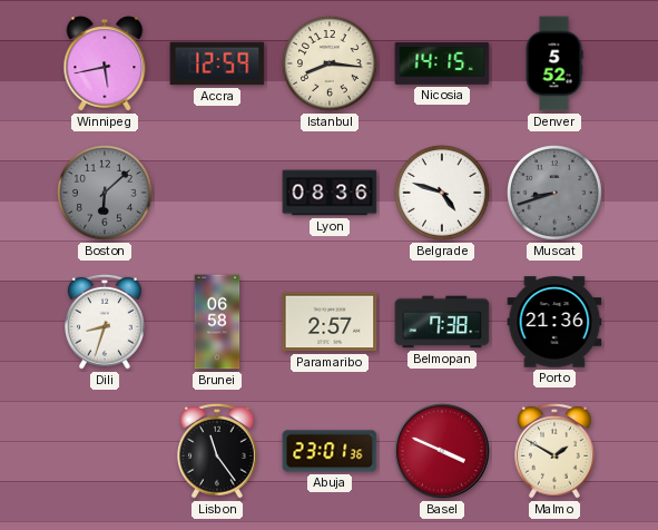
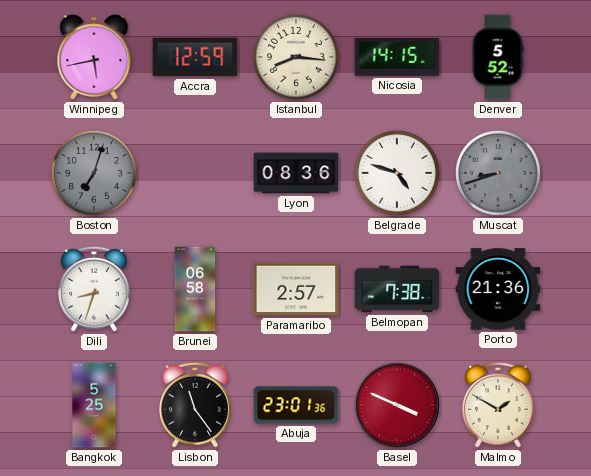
Boston: 6:08 -> 7:03 (95, 174)
Bangkok: none -> 5:25 (94, 405)
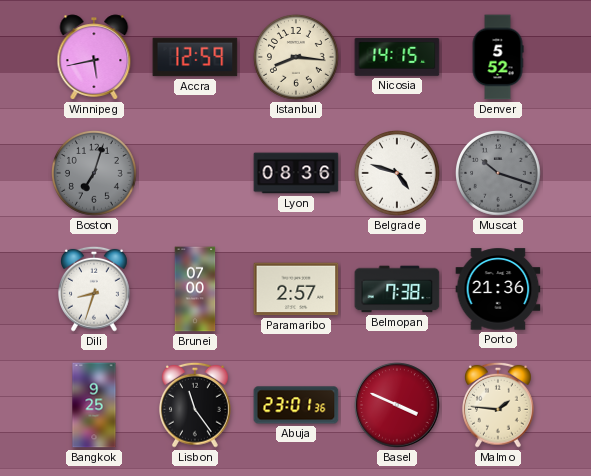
Muscat: 8:42 -> 10:18 (499, 174)
Brunei: 06:58 -> 07:00 (195, 289)
Bangkok: 5:25 -> 9:25 (94, 405)
Malmo: 1:50 -> 1:46 (499, 405)
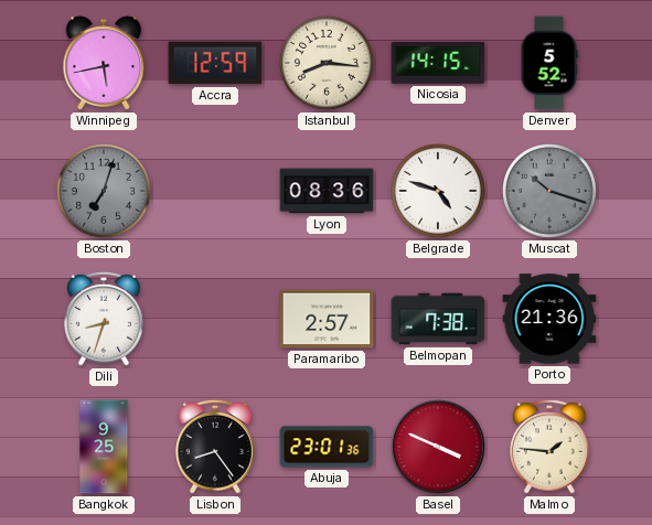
Brunei: 07:00 -> none (195, 289)
Lisbon: 11:24 -> 8:24 (216, 447)
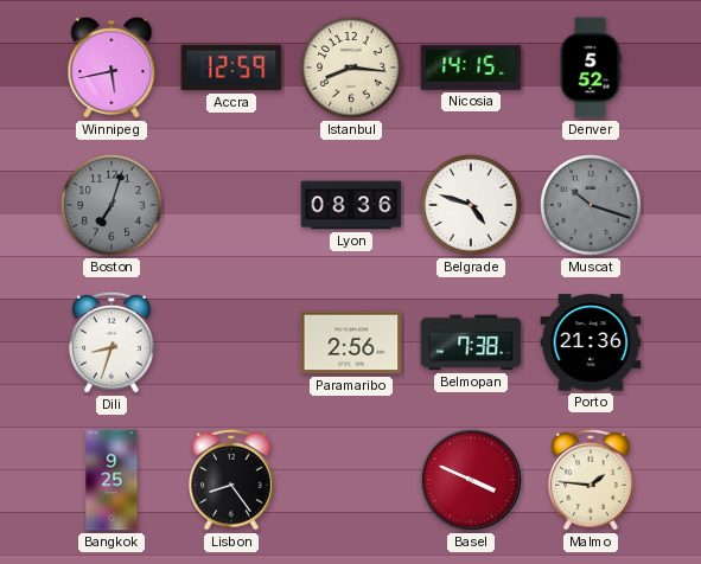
Paramaribo: 2:57 -> 2:56 (351, 342)
Abuja: 23:01 -> none (327, 447)
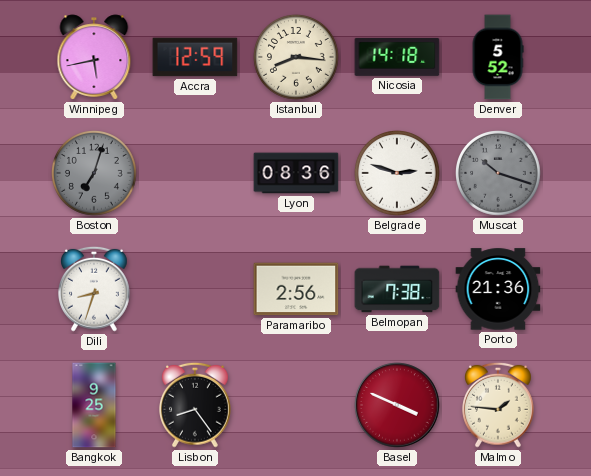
Nicosia: 14:15 -> 14:18 (397, 57)
Belgrade: 4:48 -> 2:48 (398, 174)
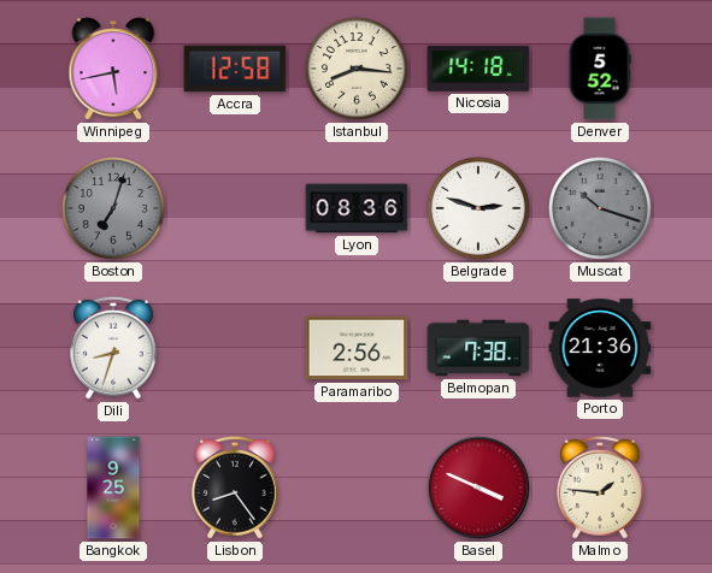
Accra: 12:59 -> 12:58 (235, 69)
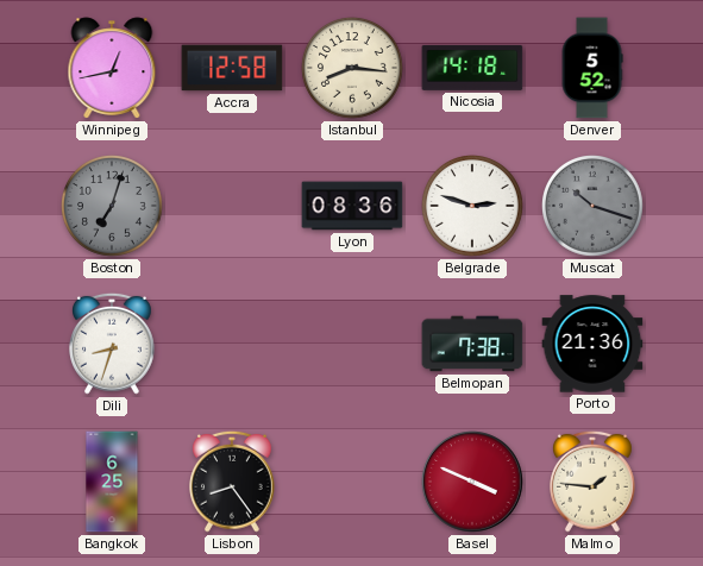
Winnipeg: 5:43 -> 12:43 (112, 68)
Paramaribo: 2:56 -> none (357, 348)
Bangkok: 9:25 -> 6:25 (112, 482)
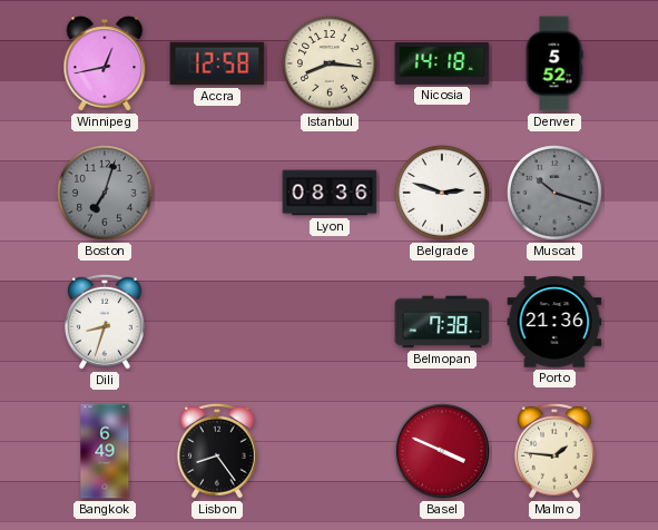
Bangkok: 6:25 -> 6:49 (105, 451)
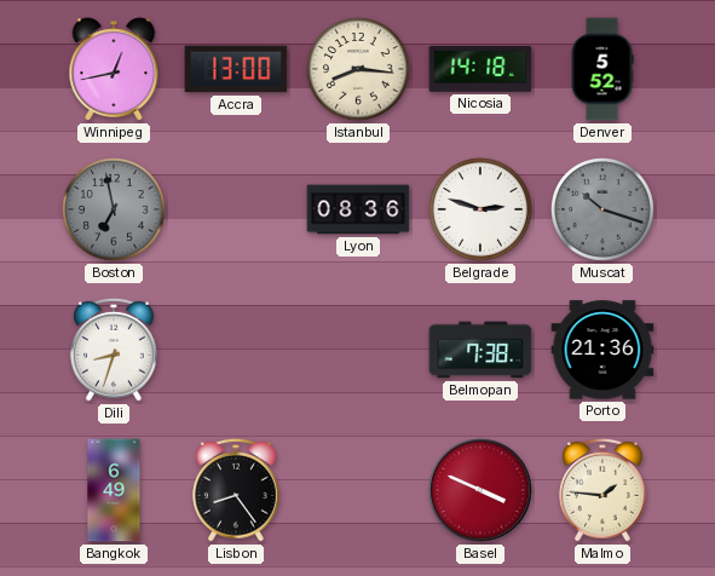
Accra: 12:58 -> 13:00 (236, 69)
Boston: 7:03 -> 6:58 (115, 211)
